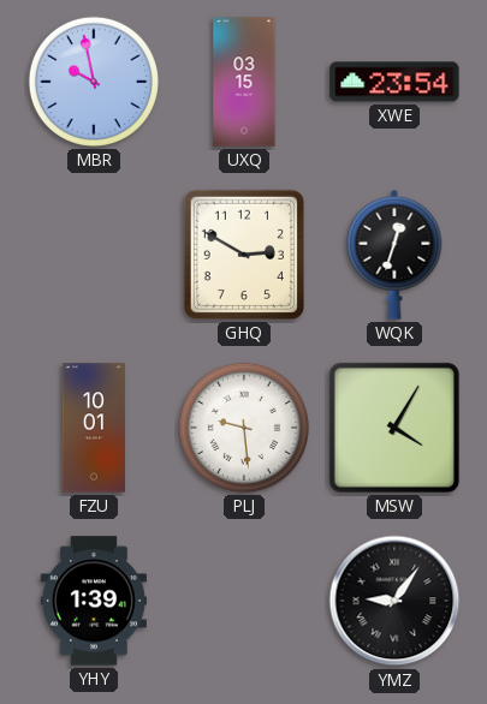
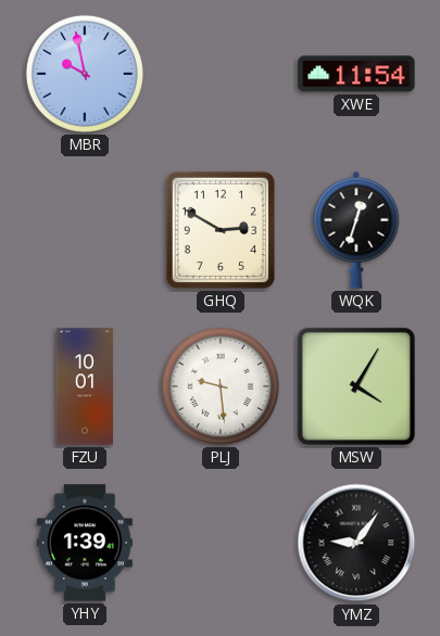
UXQ: 03:15 -> none (244, 82)
XWE: 23:54 -> 11:54 (356, 74)
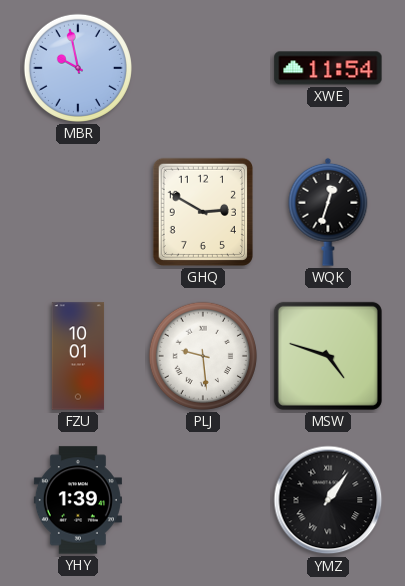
MSW: 4:05 -> 4:48 (328, 356)
YMZ: 9:06 -> 1:06 (328, 500)
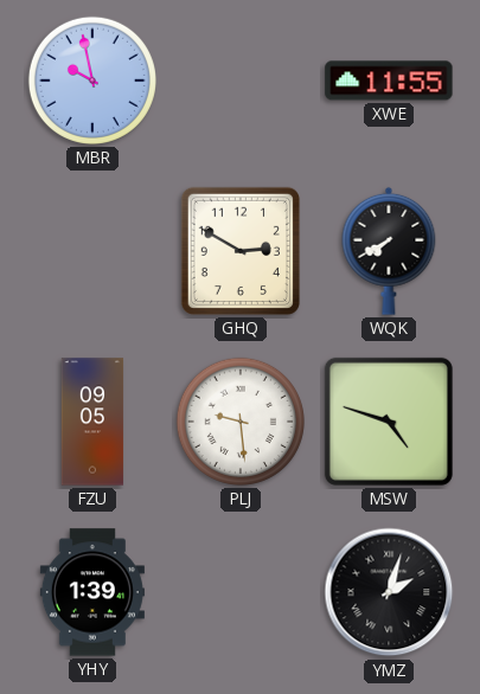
XWE: 11:54 -> 11:55 (389, 81)
WQK: 12:33 -> 7:40 (389, 251)
FZU: 10:01 -> 09:05 (92, 422)
YMZ: 1:06 -> 2:03 (389, 592)
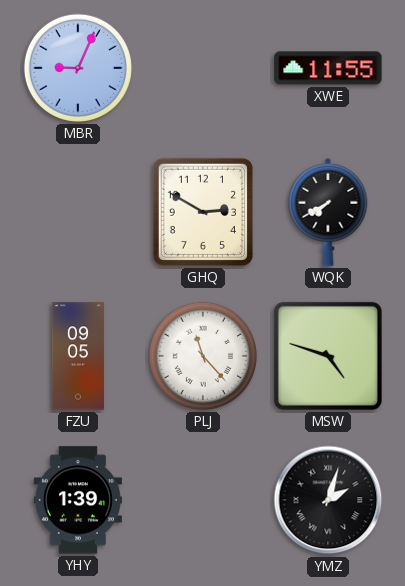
MBR: 9:58 -> 9:04 (78, 68)
PLJ: 9:29 -> 11:23 (203, 356)
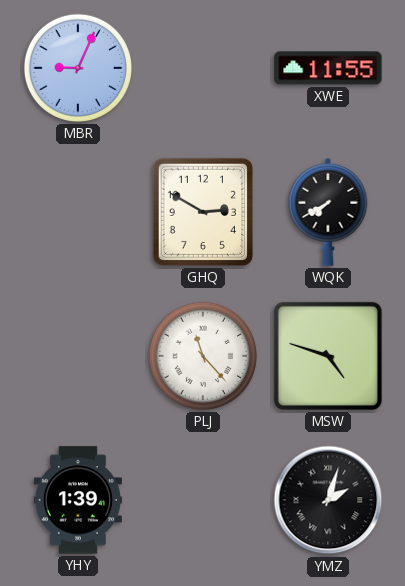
FZU: 09:05 -> none (78, 356)
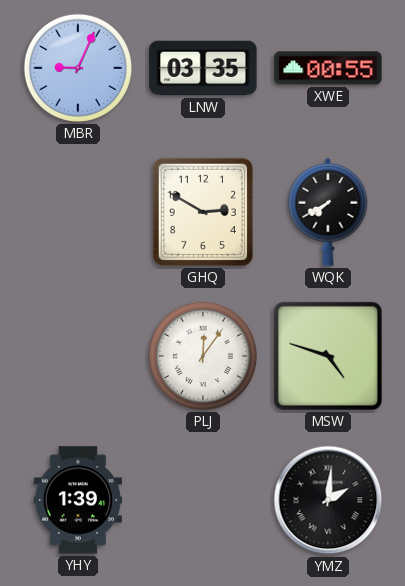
LNW: none -> 03:35 (203, 68)
XWE: 11:55 -> 00:55 (328, 68)
PLJ: 11:23 -> 12:06 (203, 356)
YMZ: 2:03 -> 2:01 (328, 500)
